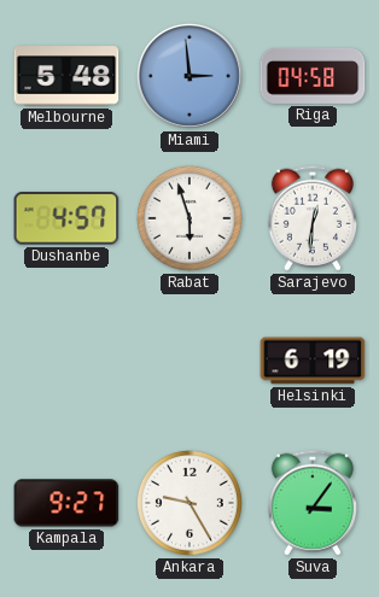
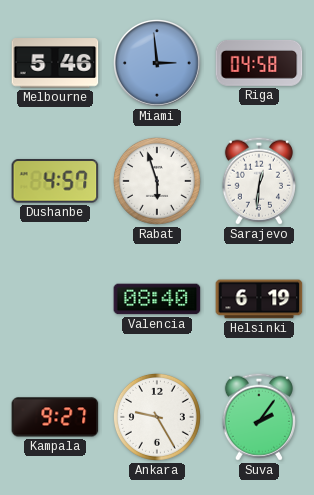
Melbourne: 5:48 -> 5:46 (55, 63)
Valencia: none -> 08:40 (157, 299)
Suva: 3:06 -> 2:06 (259, 417)
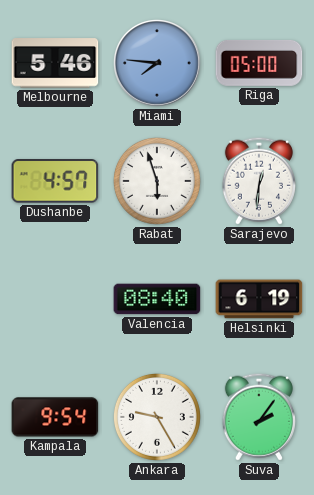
Miami: 2:59 -> 7:46 (157, 63)
Riga: 04:58 -> 05:00 (259, 63)
Kampala: 9:27 -> 9:54 (55, 417)
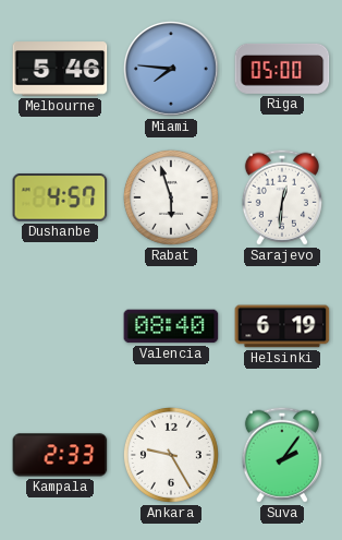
Kampala: 9:54 -> 2:33 (60, 455)
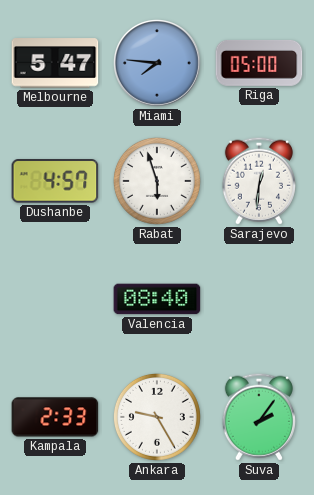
Melbourne: 5:46 -> 5:47 (55, 63)
Helsinki: 6:19 -> none (282, 326)
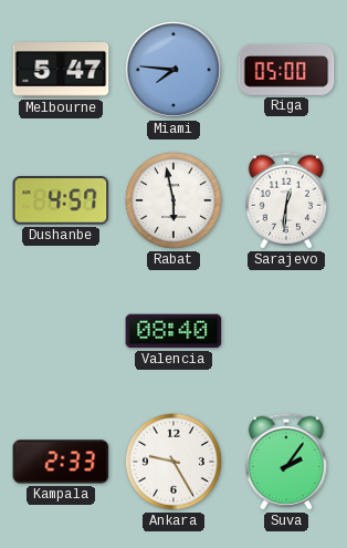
Rabat: 5:57 -> 5:58 (173, 200)
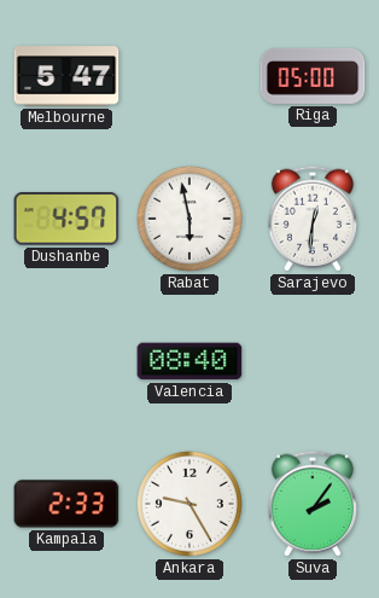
Miami: 7:46 -> none (173, 70)
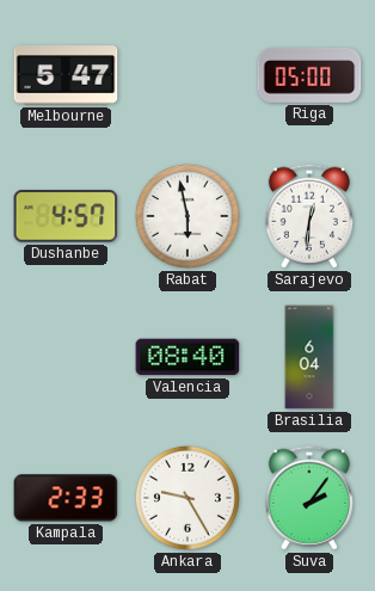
Brasilia: none -> 6:04 (309, 357)
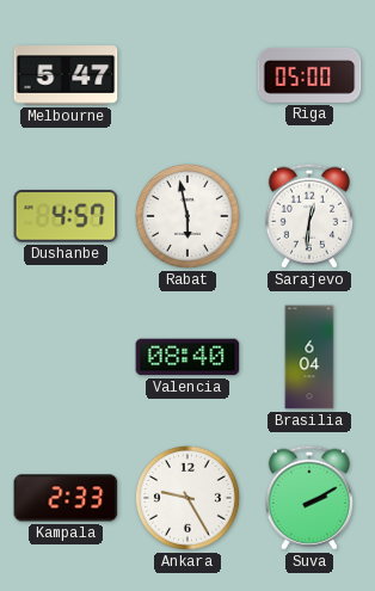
Suva: 2:06 -> 2:10 (309, 498)
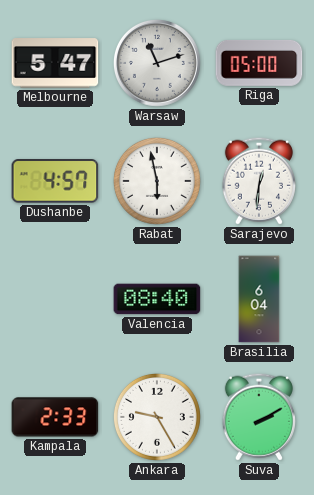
Warsaw: none -> 11:12 (157, 63)
